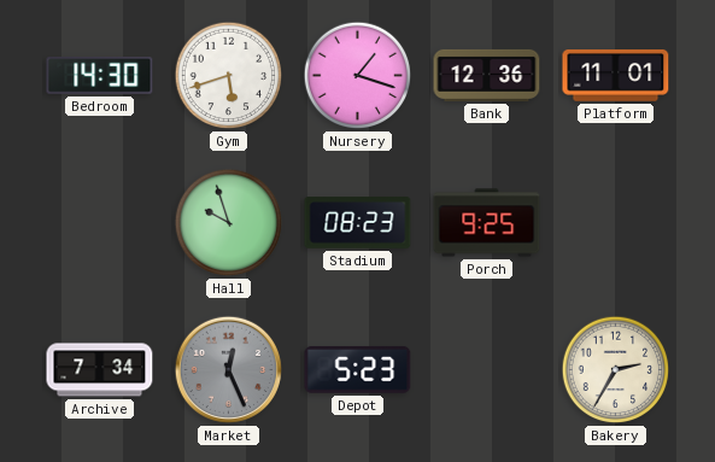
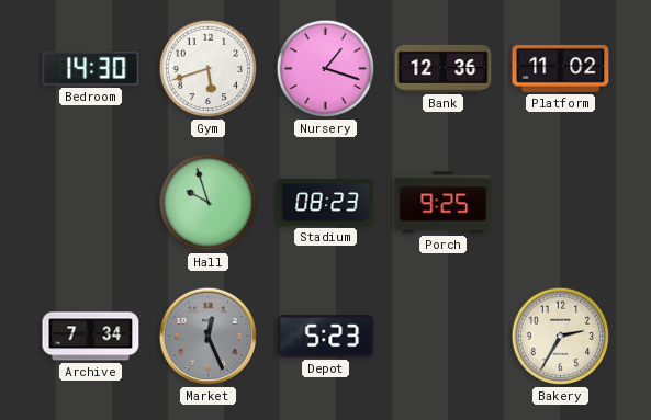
Platform: 11:01 -> 11:02 (561, 68)
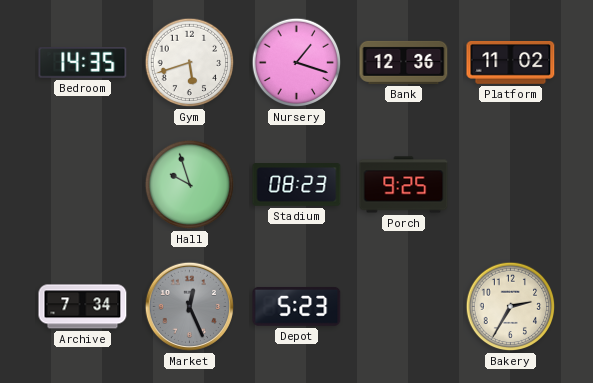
Bedroom: 14:30 -> 14:35 (83, 63)
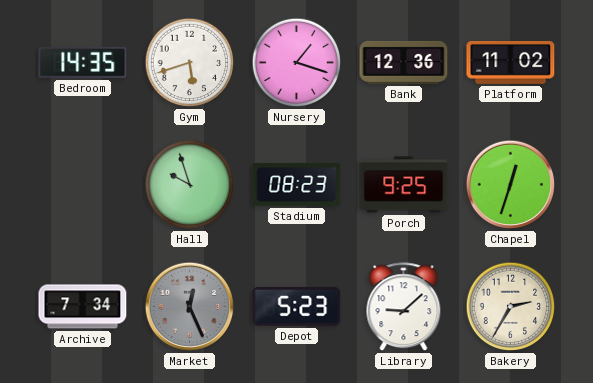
Chapel: none -> 12:33 (511, 185)
Library: none -> 9:08 (404, 307)
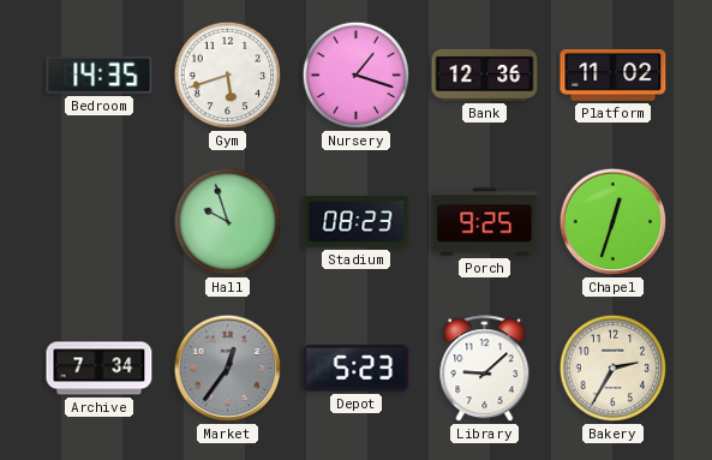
Market: 12:26 -> 12:36 (228, 369)
